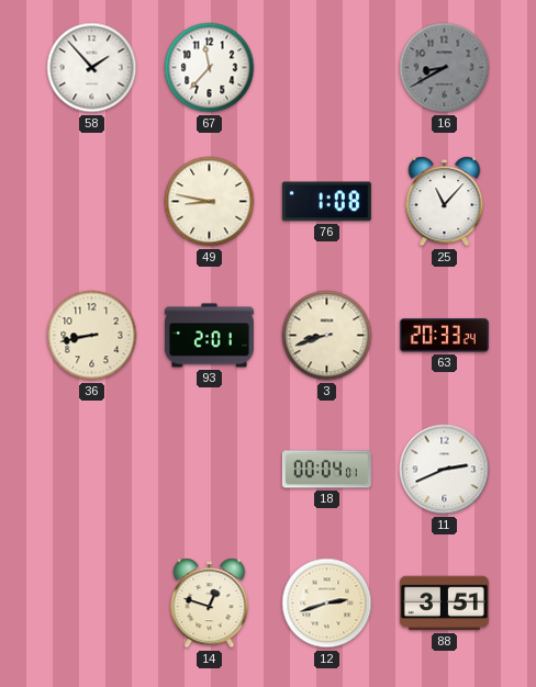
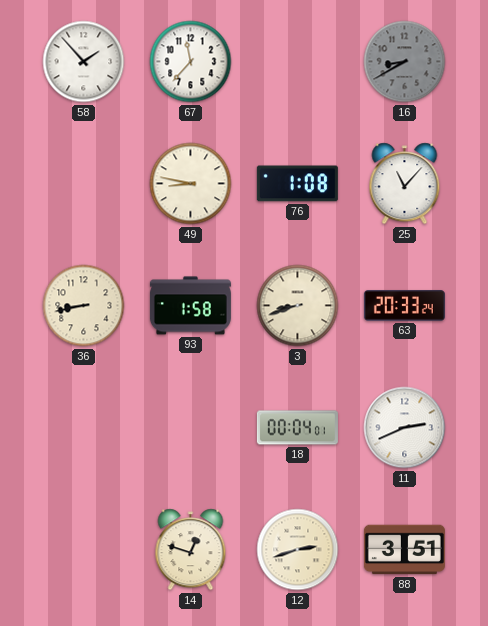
93: 2:01 -> 1:58 (190, 306)
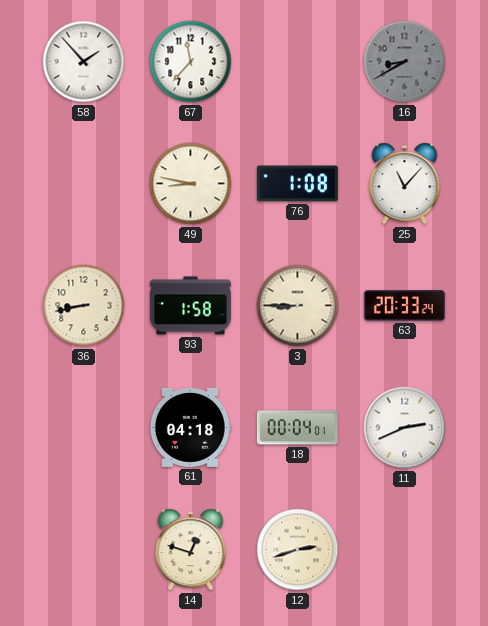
3: 8:42 -> 8:45 (298, 306)
61: none -> 04:18 (190, 427)
88: 3:51 -> none (404, 550)
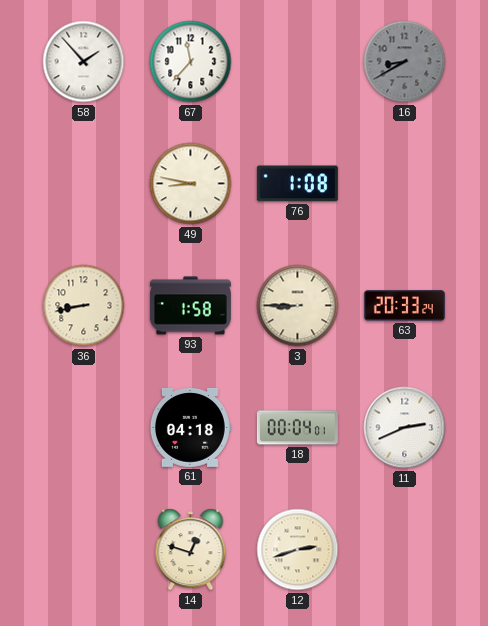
25: 11:07 -> none (405, 184)
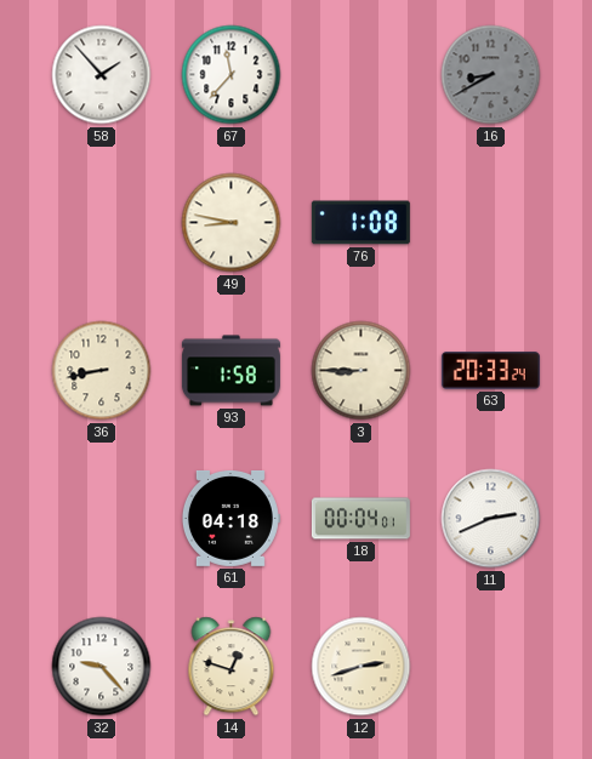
32: none -> 9:23 (102, 667)
